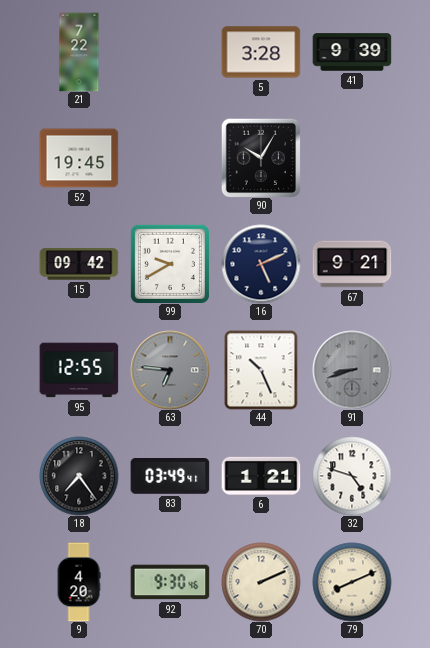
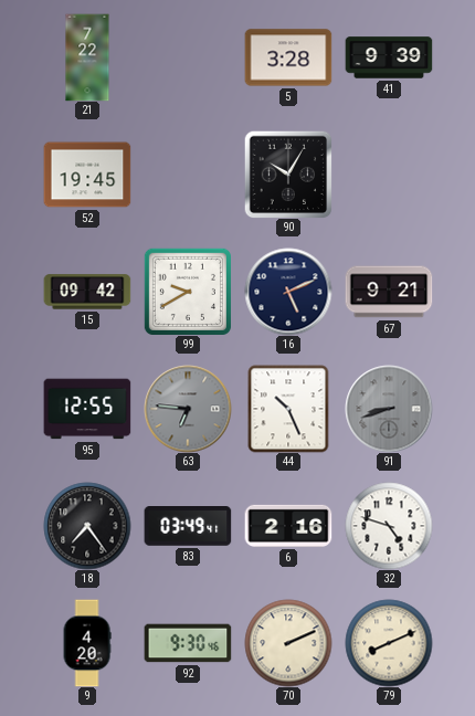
6: 1:21 -> 2:16 (288, 526)
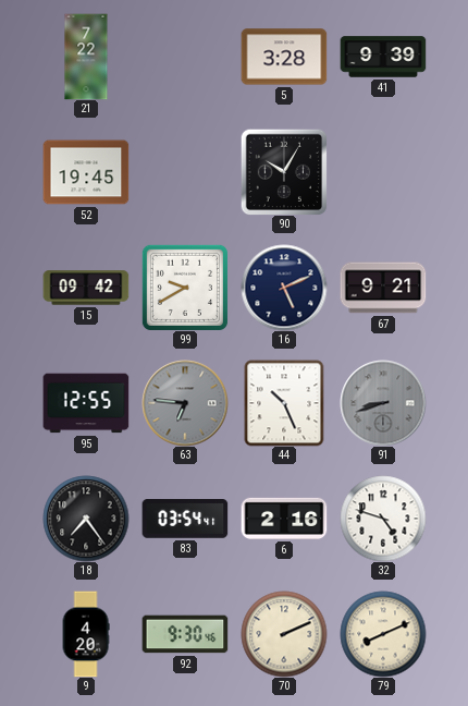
83: 03:49 -> 03:54 (185, 519)
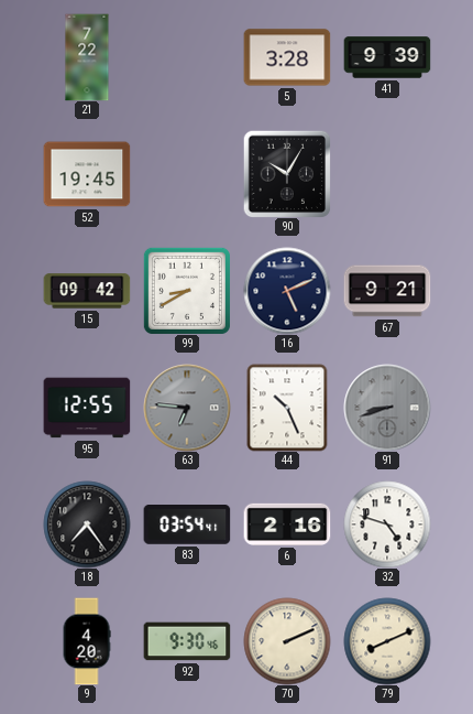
99: 9:40 -> 8:40 (187, 291)
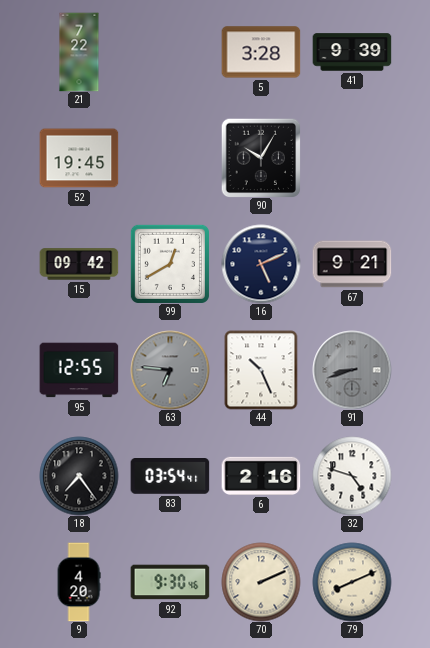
99: 8:40 -> 12:40 (170, 264)
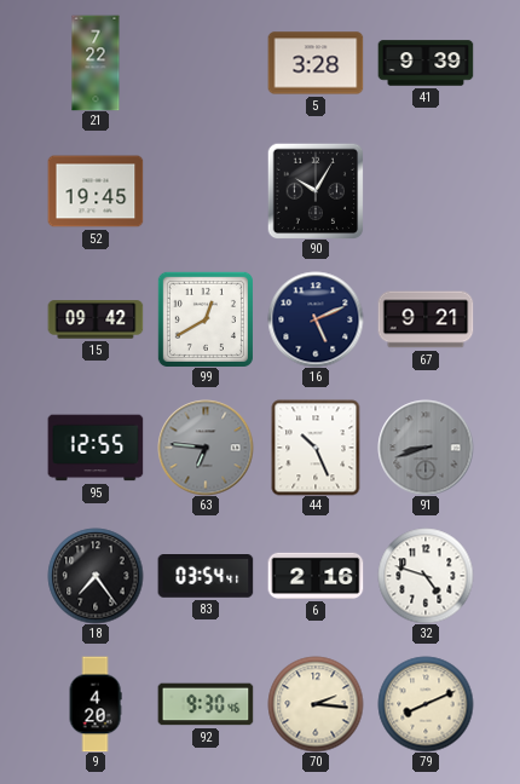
70: 2:11 -> 2:16 (316, 704)
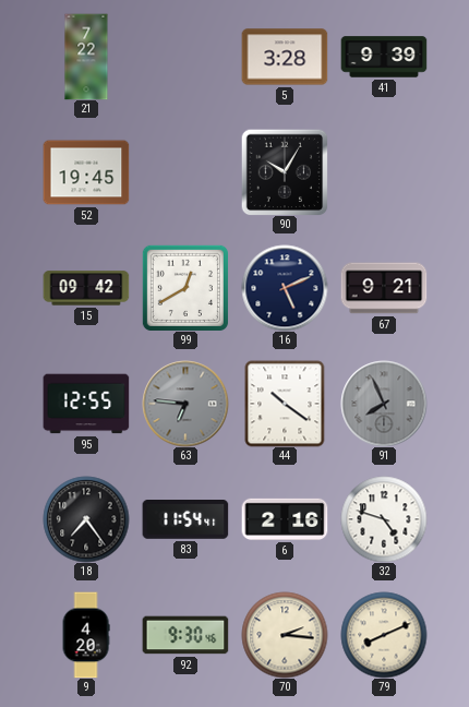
44: 10:26 -> 10:21 (285, 404)
91: 8:42 -> 7:56 (384, 404)
83: 03:54 -> 11:54 (185, 519)
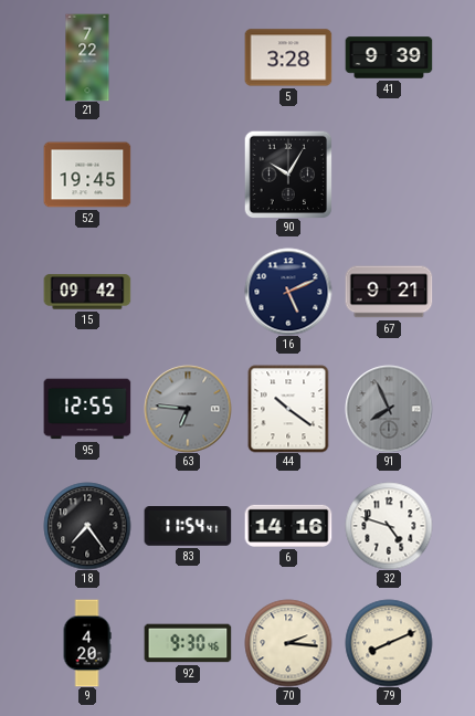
99: 12:40 -> none (185, 288)
6: 2:16 -> 14:16 (288, 526)
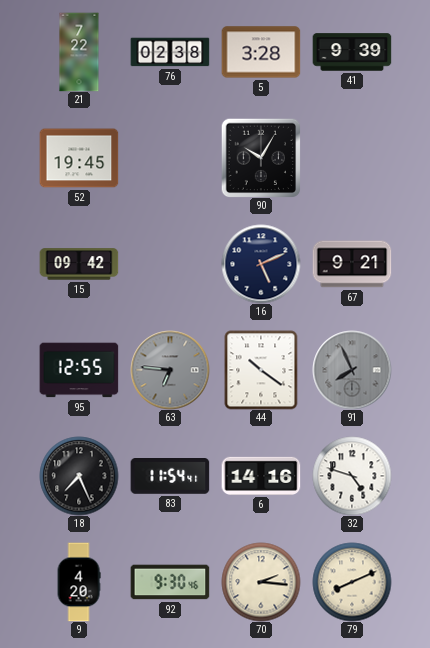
76: none -> 02:38 (170, 52)
18: 7:24 -> 7:26 (79, 476)
